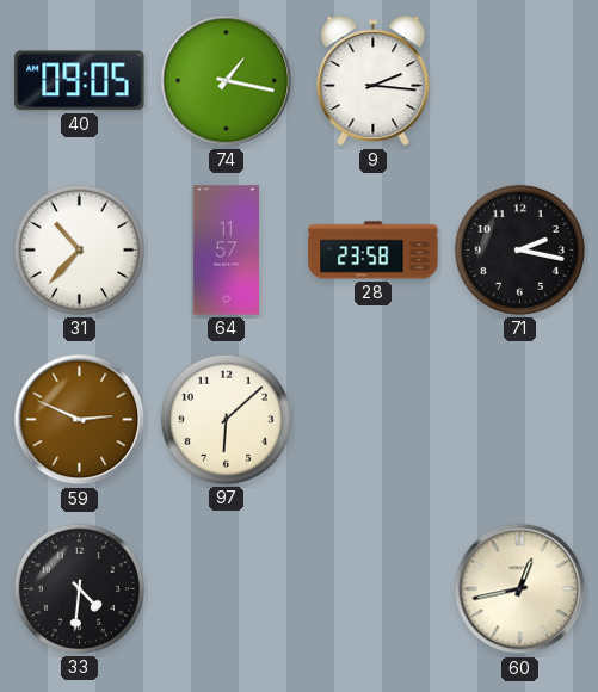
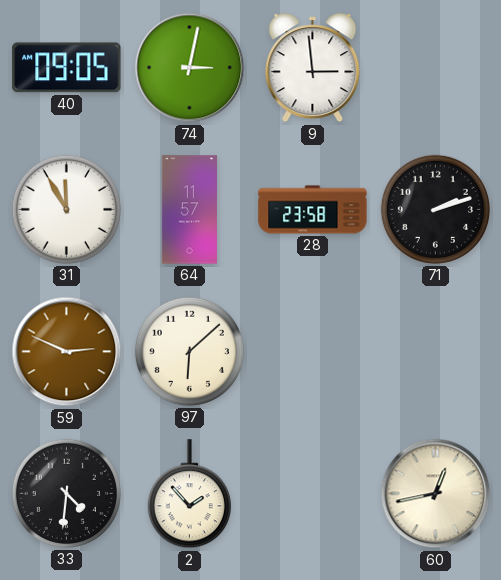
74: 1:17 -> 3:02 (190, 68)
9: 2:16 -> 2:59 (313, 68)
31: 10:37 -> 11:55 (66, 209)
71: 2:17 -> 2:12 (435, 209)
2: none -> 1:53 (189, 494)
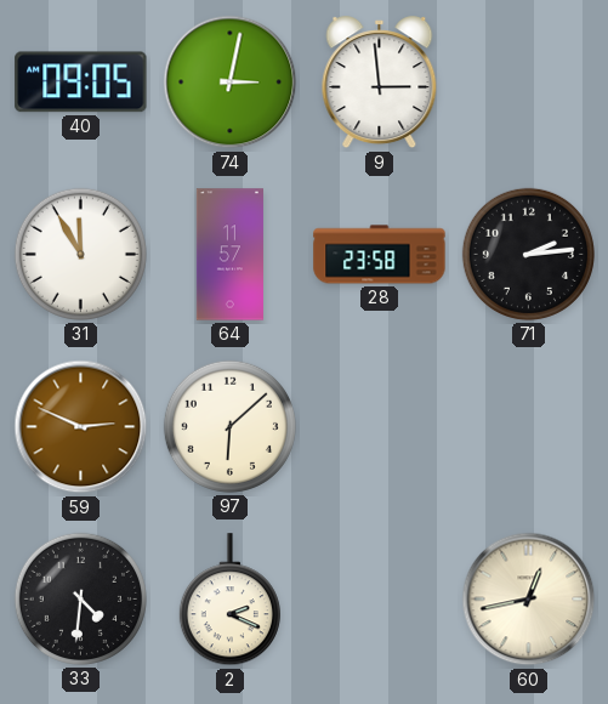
71: 2:12 -> 2:14 (528, 254)
2: 1:53 -> 2:19 (229, 600)
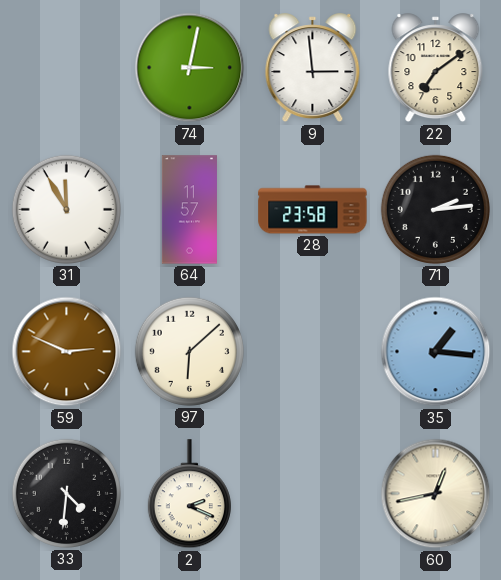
40: 09:05 -> none (81, 83)
22: none -> 7:09 (436, 68)
35: none -> 1:16 (436, 352)
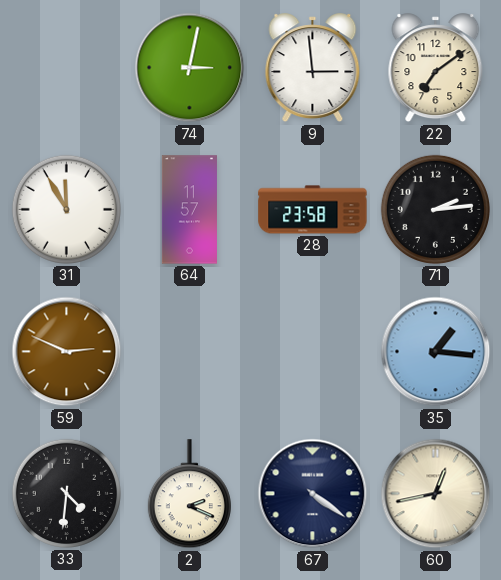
97: 6:08 -> none (189, 351)
67: none -> 4:21 (313, 494)
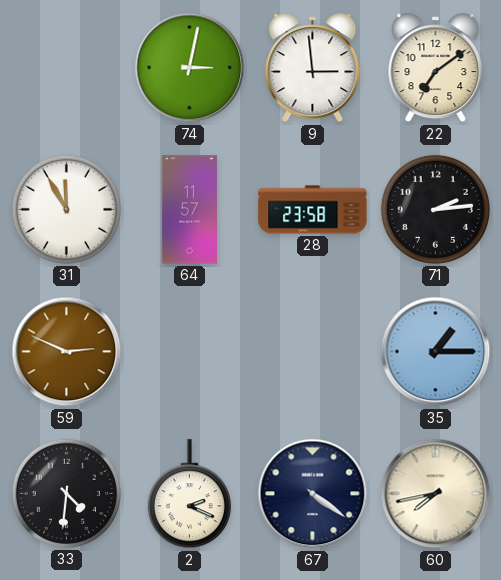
35: 1:16 -> 1:15 (436, 352)
60: 12:43 -> 7:43 (436, 494)
